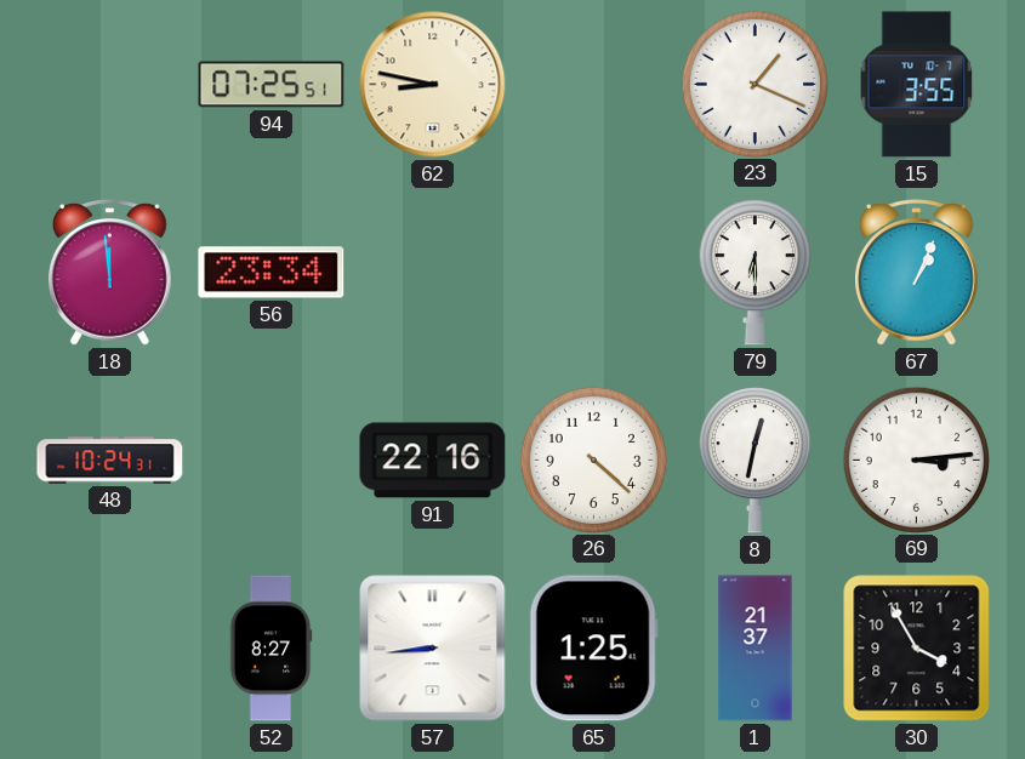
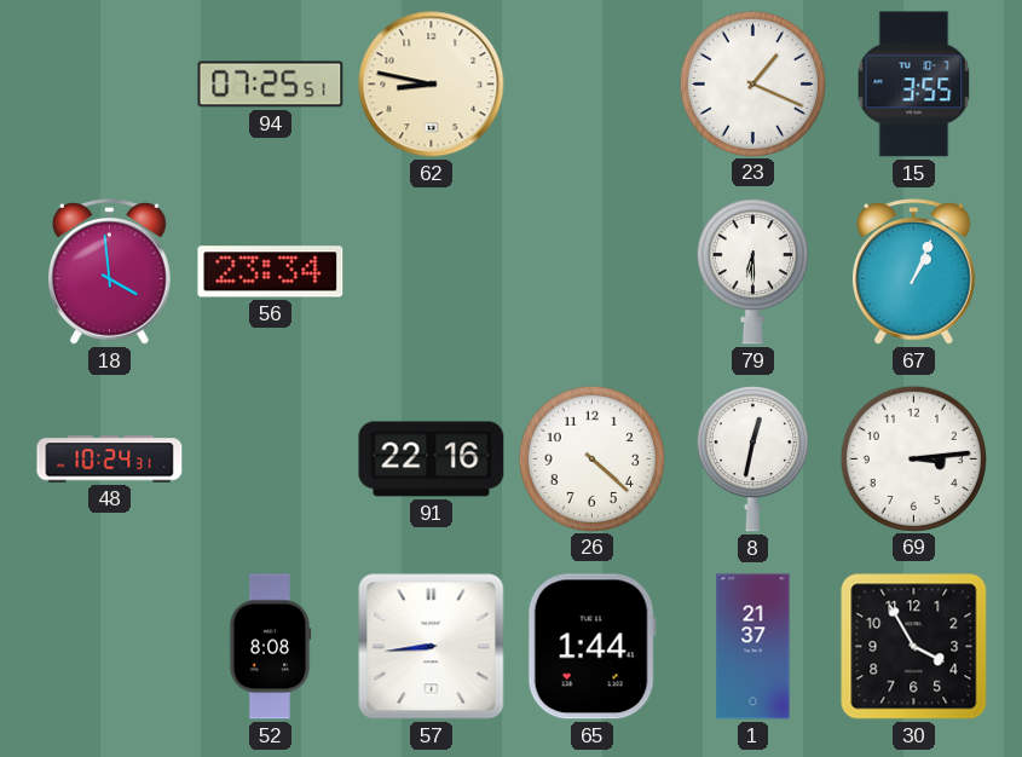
18: 11:59 -> 3:59 (110, 272)
52: 8:27 -> 8:08 (270, 647)
65: 1:25 -> 1:44 (591, 647)
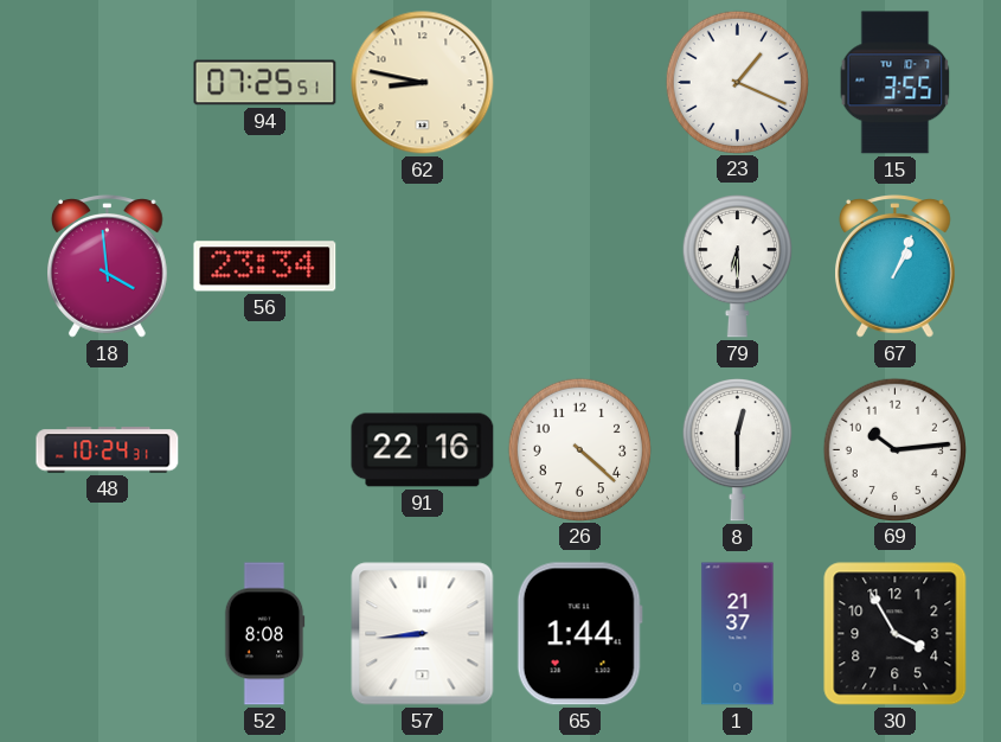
8: 12:32 -> 12:30 (737, 450)
69: 3:14 -> 10:14 (894, 449)
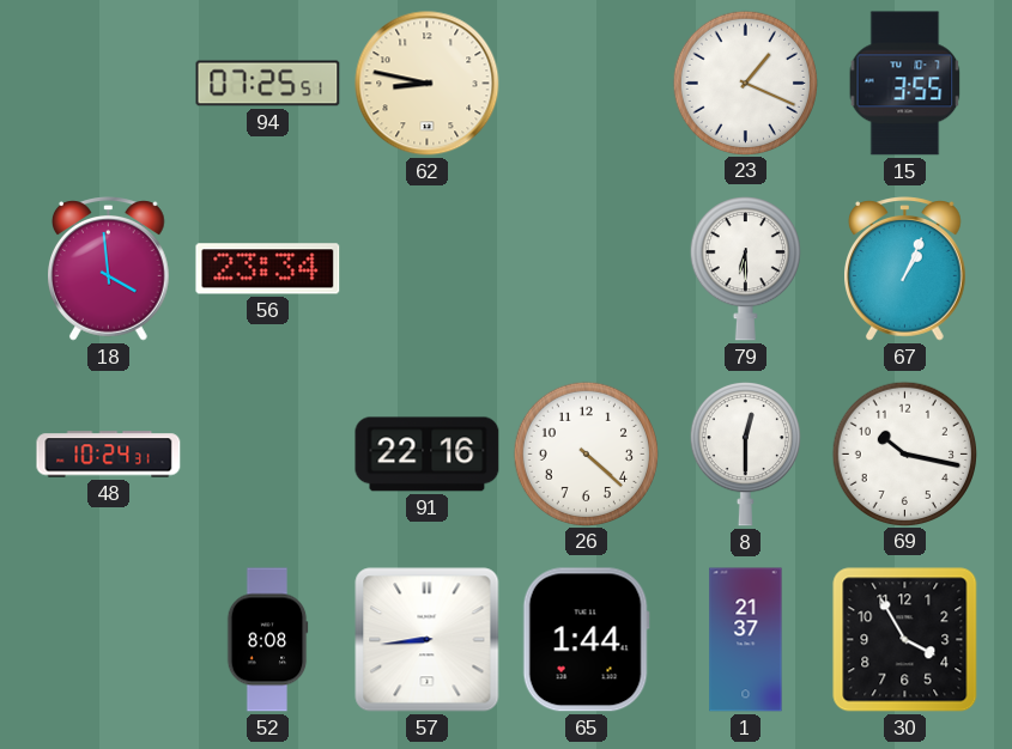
69: 10:14 -> 10:17 (904, 453)
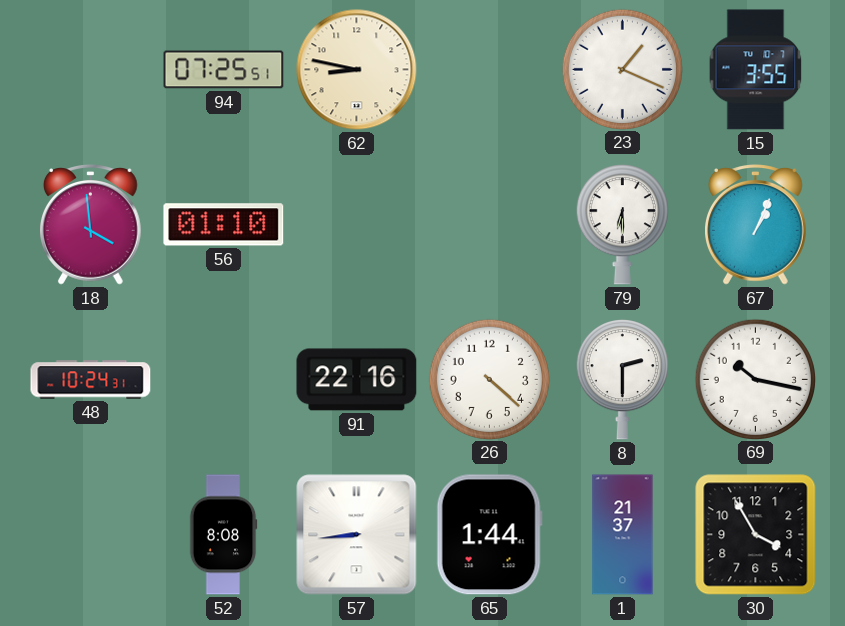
56: 23:34 -> 01:10 (224, 225)
8: 12:30 -> 2:30 (622, 380)
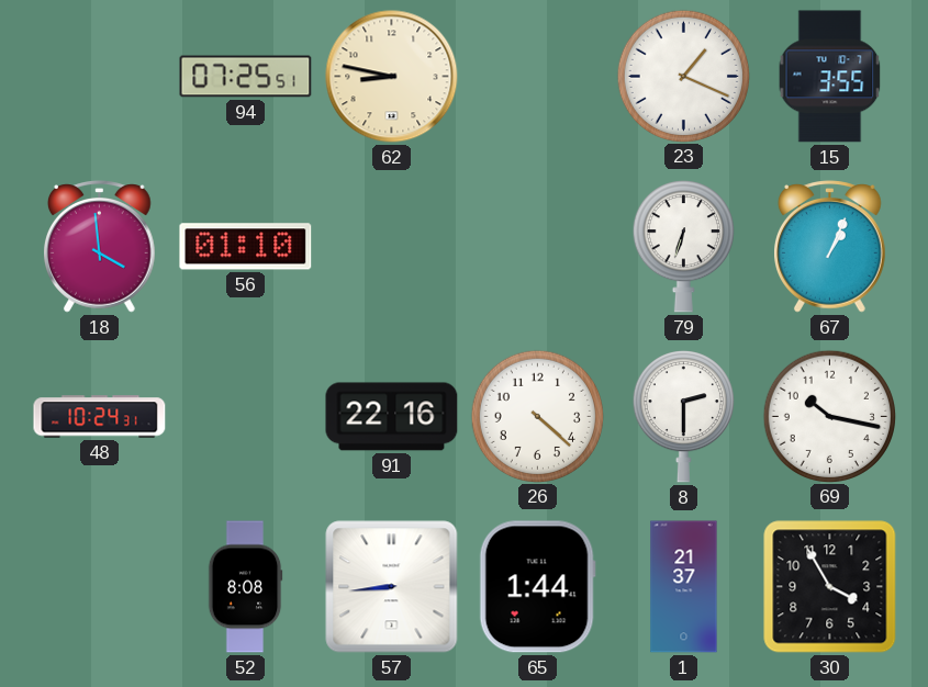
79: 6:30 -> 6:33 (683, 247)
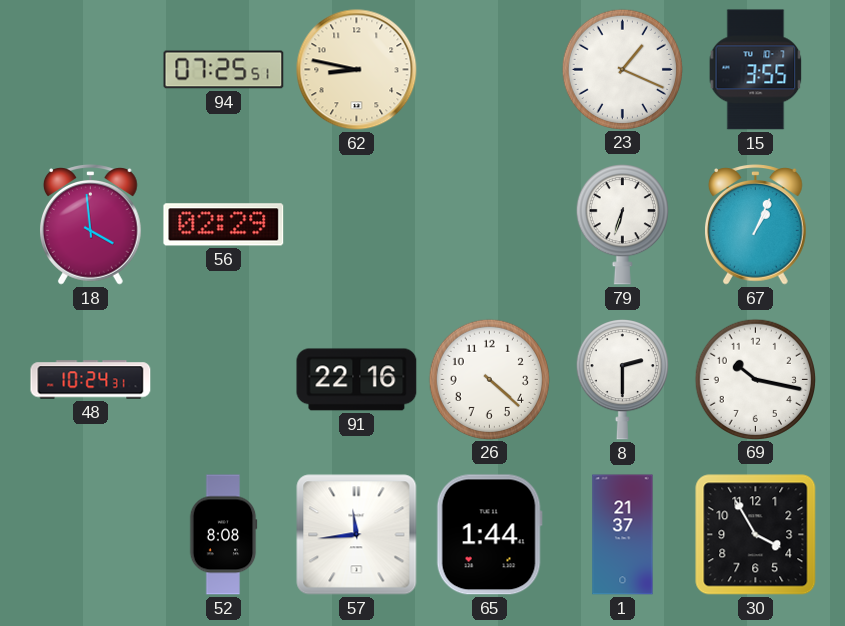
56: 01:10 -> 02:29 (224, 225)
57: 8:44 -> 11:44 (357, 535)
